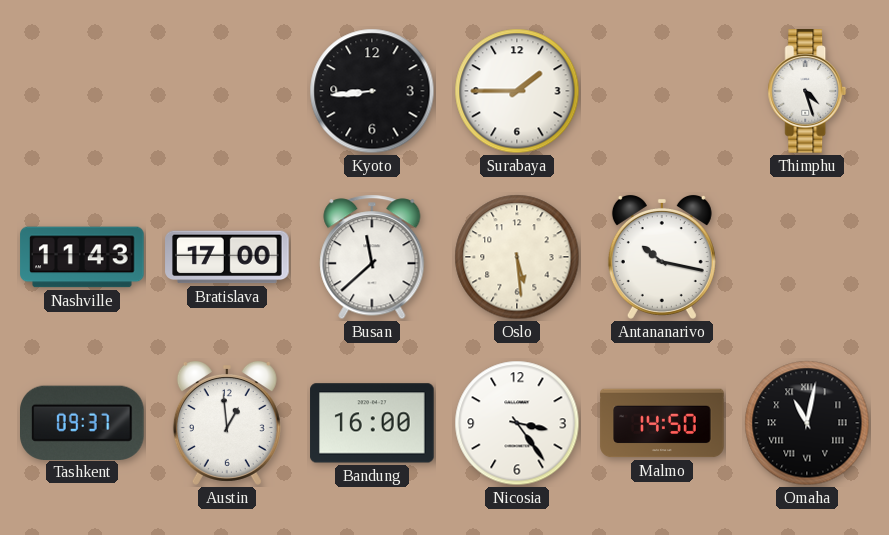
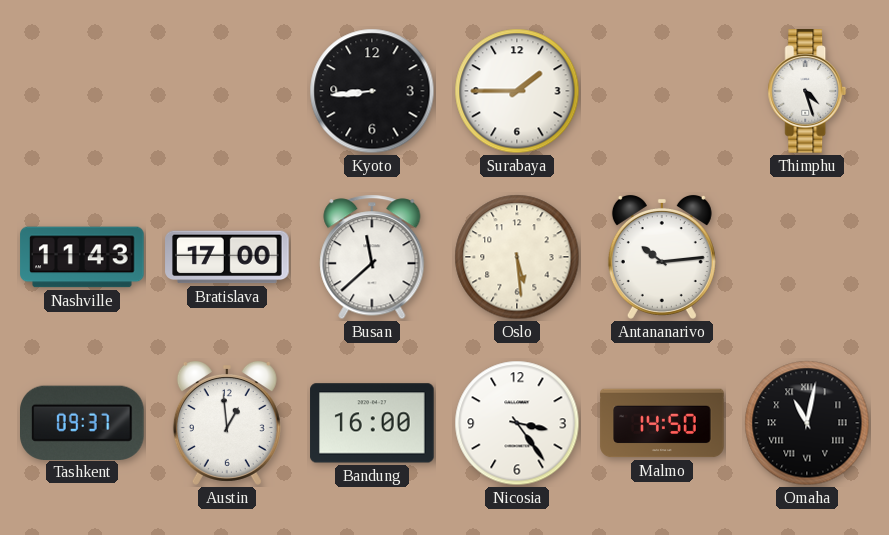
Antananarivo: 10:17 -> 10:14 (662, 257)
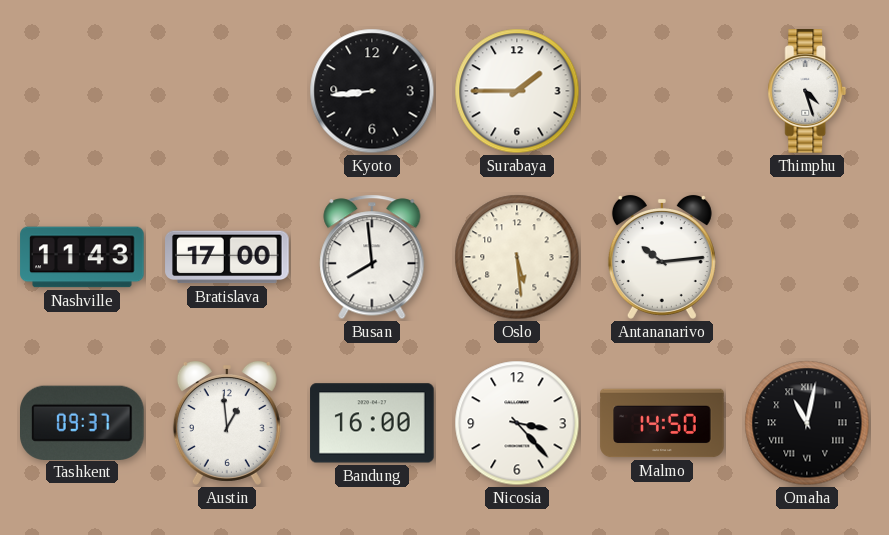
Busan: 11:38 -> 7:59 (372, 257)
Nicosia: 3:24 -> 3:23 (517, 423)
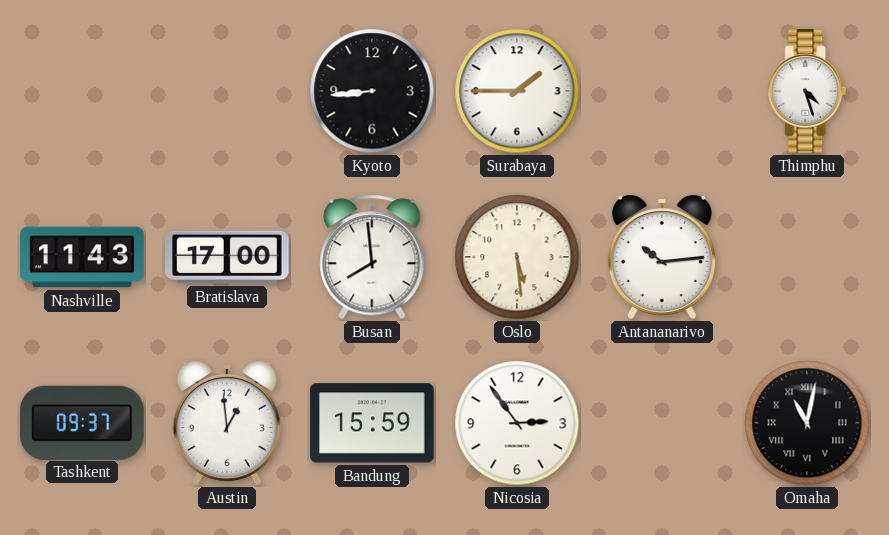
Bandung: 16:00 -> 15:59 (372, 423)
Nicosia: 3:23 -> 2:54 (517, 423)
Malmo: 14:50 -> none (662, 423)
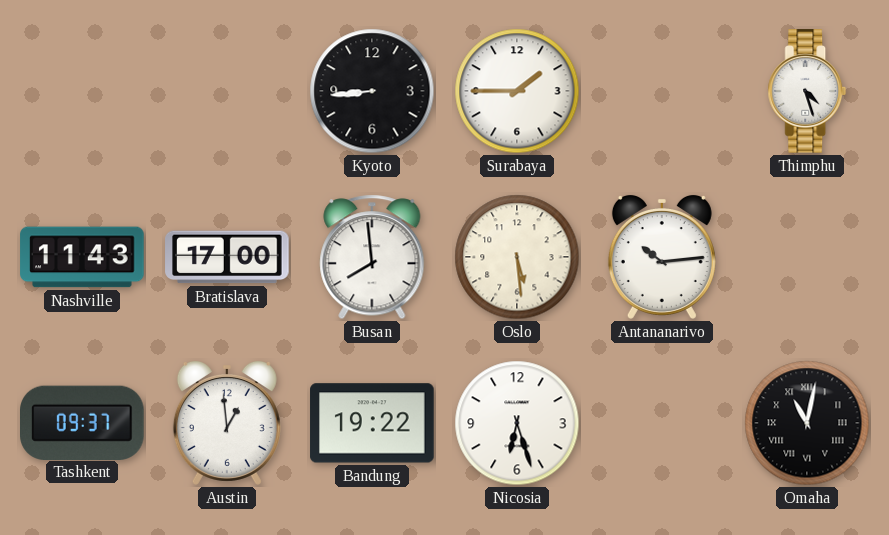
Bandung: 15:59 -> 19:22 (372, 423)
Nicosia: 2:54 -> 6:27 (517, 423)
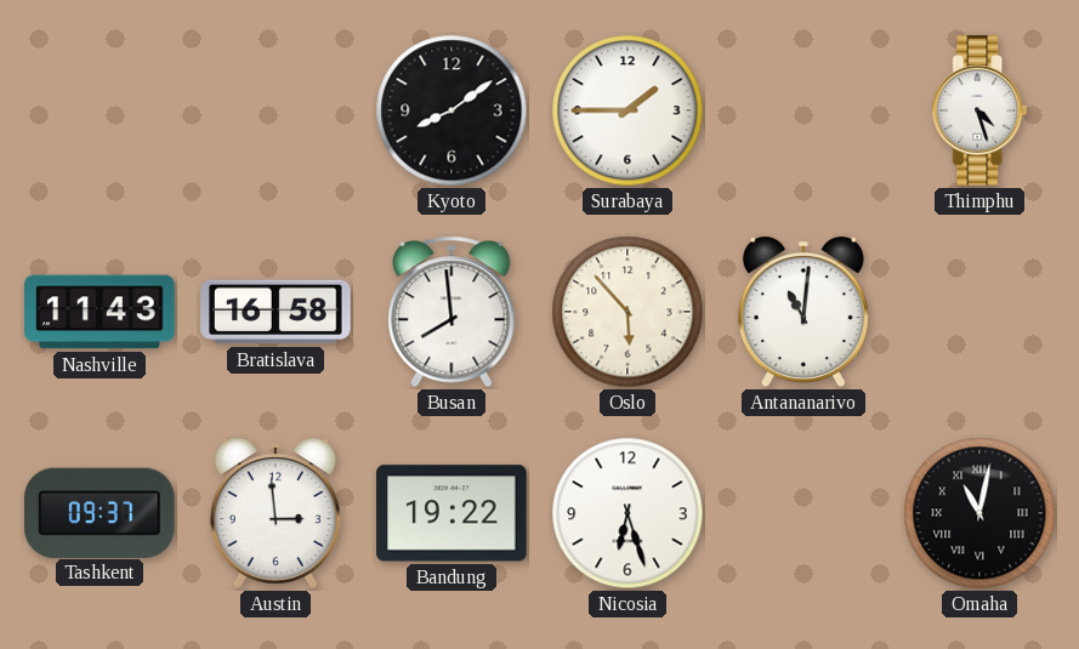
Kyoto: 8:44 -> 8:09 (452, 110)
Bratislava: 17:00 -> 16:58 (276, 312)
Oslo: 5:29 -> 5:53 (627, 312)
Antananarivo: 10:14 -> 11:01 (803, 312)
Austin: 12:59 -> 2:59 (276, 513)
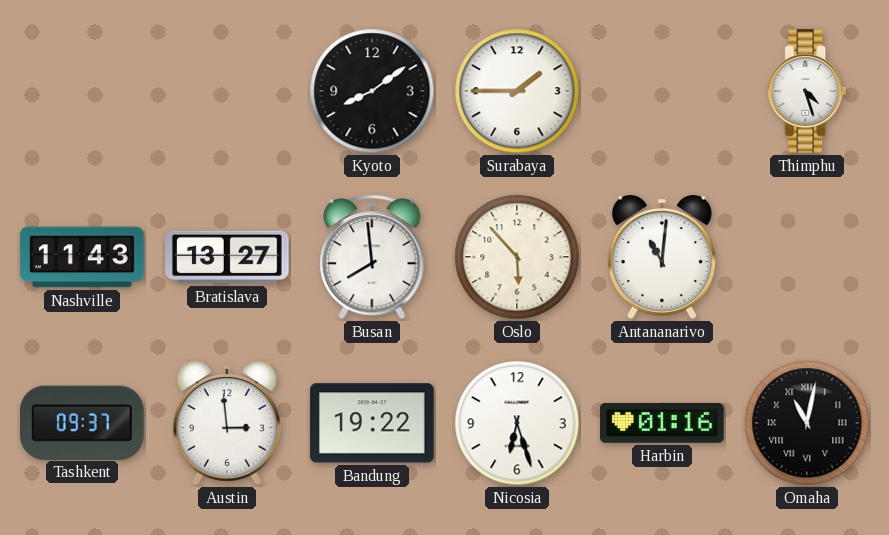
Bratislava: 16:58 -> 13:27 (227, 257)
Harbin: none -> 01:16 (662, 423)
